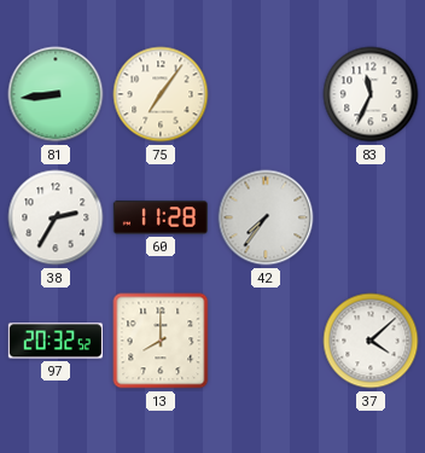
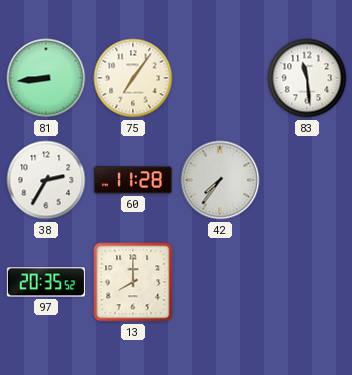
83: 11:34 -> 11:29 (307, 78)
97: 20:32 -> 20:35 (46, 282)
37: 4:08 -> none (371, 341)
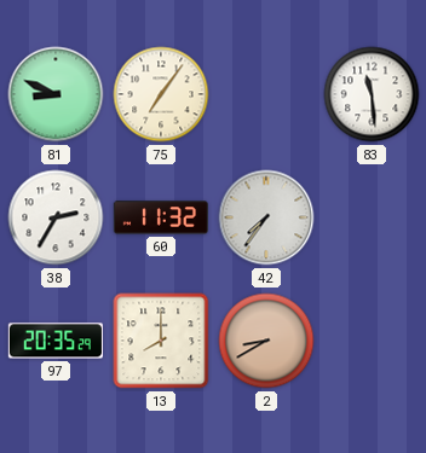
81: 8:44 -> 8:49 (56, 94)
60: 11:28 -> 11:32 (161, 217)
97: 20:35:52 -> 20:35:29 (56, 341)
2: none -> 8:40 (266, 341)
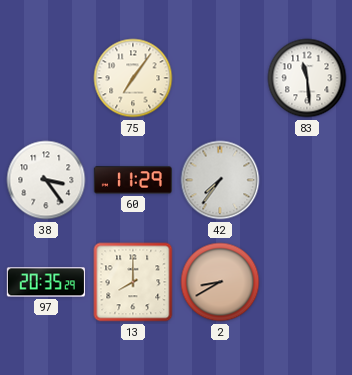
81: 8:49 -> none (56, 94)
38: 2:35 -> 3:24 (46, 180)
60: 11:32 -> 11:29 (133, 180)
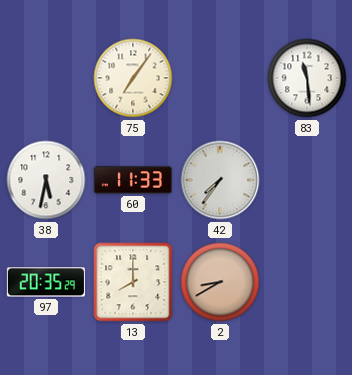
38: 3:24 -> 5:32 (46, 180)
60: 11:29 -> 11:33 (133, 180)
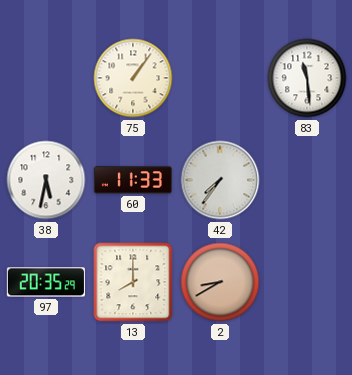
75: 7:06 -> 1:06 (133, 78)
